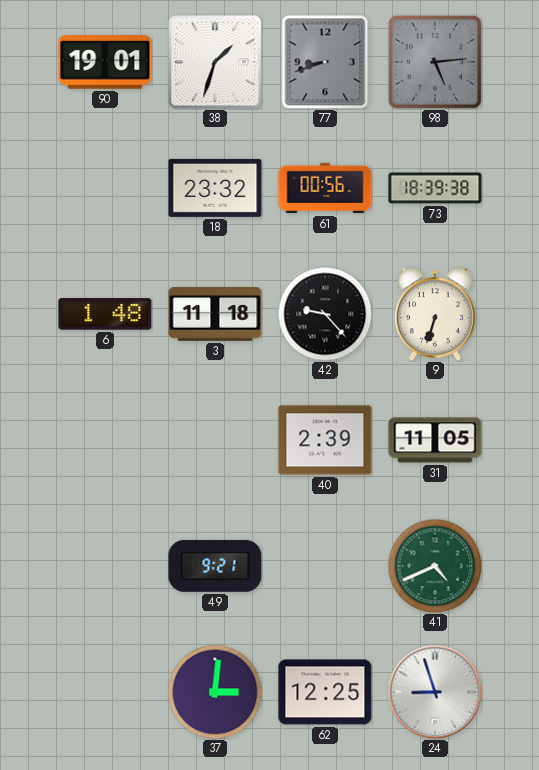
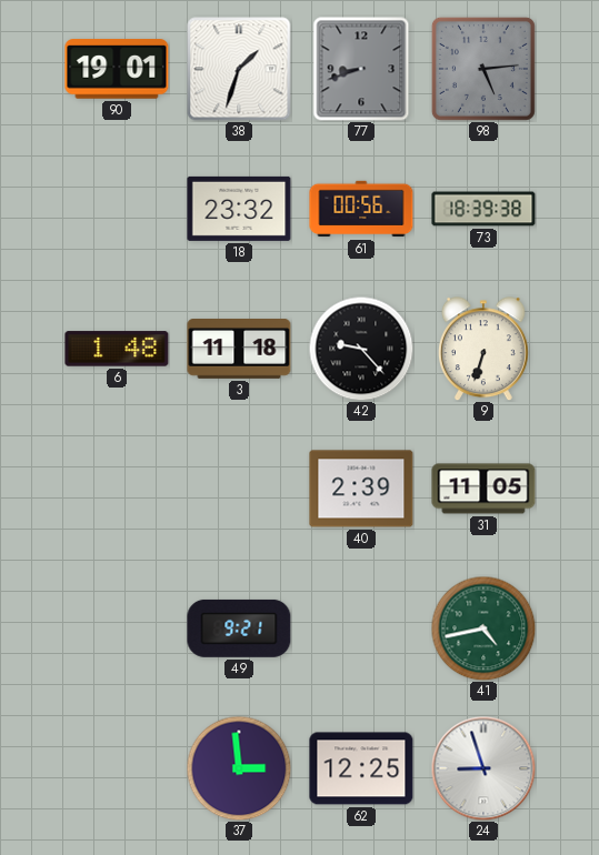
41: 4:41 -> 4:43 (483, 628)
37: 3:01 -> 2:59 (239, 768)
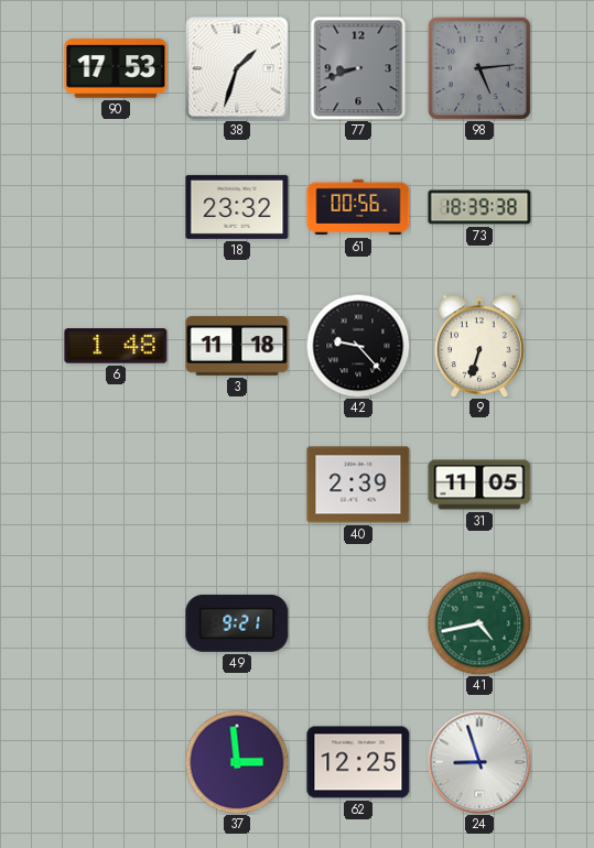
90: 19:01 -> 17:53 (116, 68)
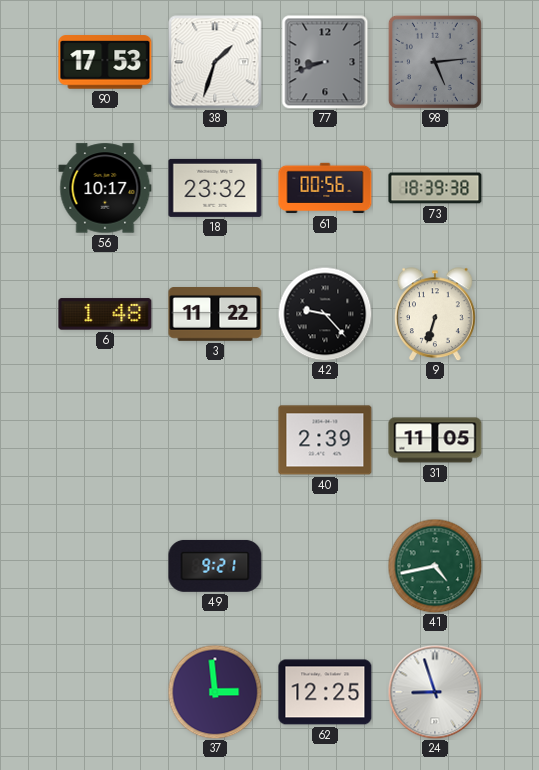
56: none -> 10:17 (105, 188)
3: 11:18 -> 11:22 (215, 315)
